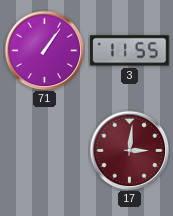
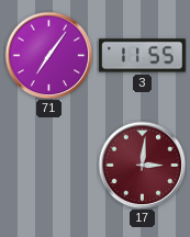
71: 1:06 -> 7:06 (48, 55)
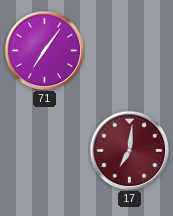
3: 11:55 -> none (143, 56)
17: 3:01 -> 7:01 (129, 150)
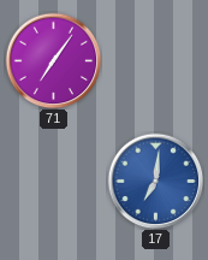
17 dial: burgundy -> blue (155, 181)
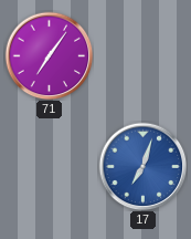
17: 7:01 -> 7:03 (142, 166)
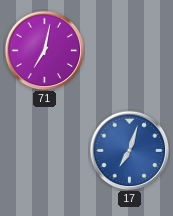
71: 7:06 -> 7:02 (44, 50)
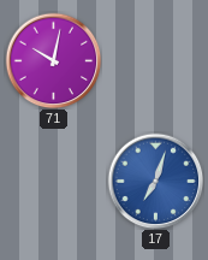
71: 7:02 -> 10:02 (53, 60)
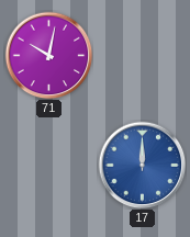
17: 7:03 -> 12:00 (142, 165)
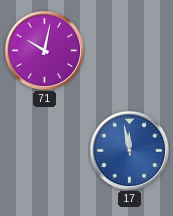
17: 12:00 -> 11:58 (129, 150)
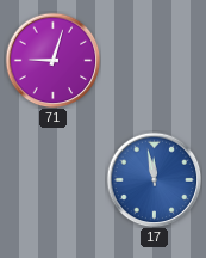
71: 10:02 -> 9:03 (52, 60)
